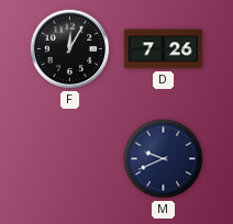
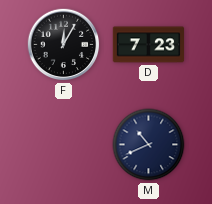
D: 7:26 -> 7:23 (149, 45)
M: 9:41 -> 10:41 (149, 145)
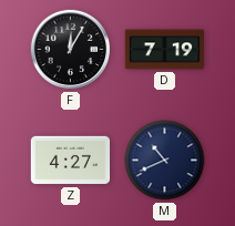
D: 7:23 -> 7:19 (165, 50)
Z: none -> 4:27 (71, 161)
